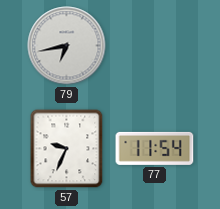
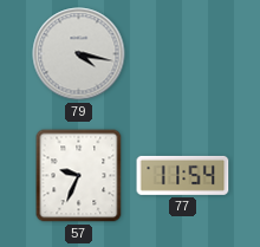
79: 6:43 -> 4:17 (79, 54)
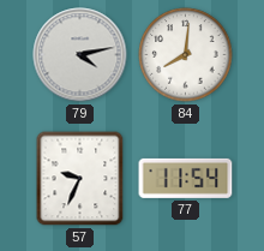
79: 4:17 -> 4:13 (80, 55)
84: none -> 8:01 (186, 55)
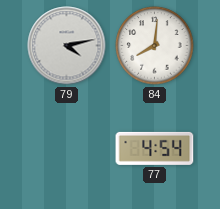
57: 9:34 -> none (80, 179)
77: 11:54 -> 4:54 (155, 148)
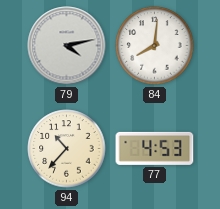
94: none -> 10:37 (67, 149)
77: 4:54 -> 4:53 (155, 148)
